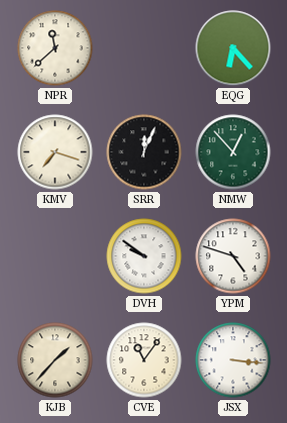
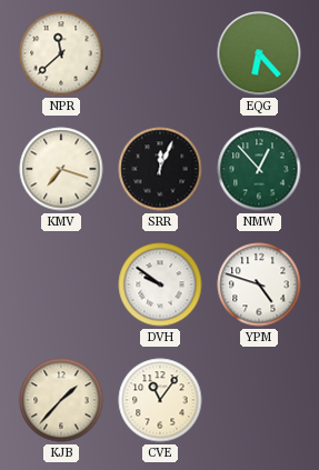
JSX: 3:16 -> none (233, 360)
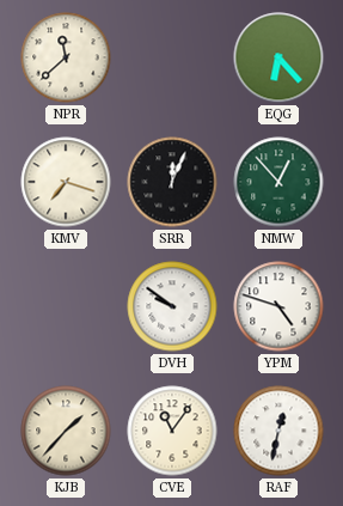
RAF: none -> 12:32 (278, 431)
